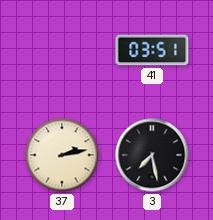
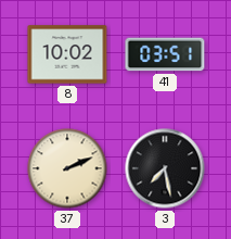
8: none -> 10:02 (67, 54)
37: 2:13 -> 2:11 (67, 168)
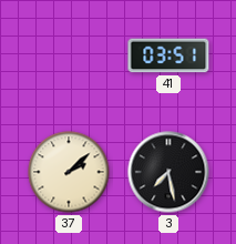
8: 10:02 -> none (67, 54)
37: 2:11 -> 2:08 (69, 172)
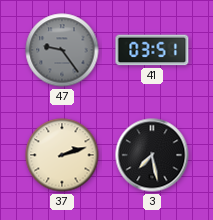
47: none -> 9:24 (62, 50)
37: 2:08 -> 2:12 (62, 155)
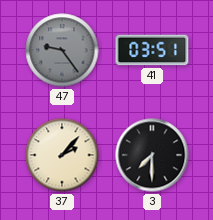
37: 2:12 -> 2:07 (62, 155)
3: 7:28 -> 7:30 (152, 155)
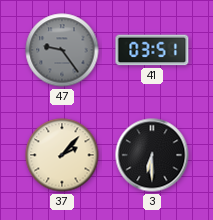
3: 7:30 -> 6:30 (152, 155)
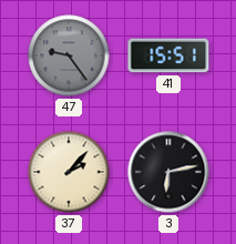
41: 03:51 -> 15:51 (168, 55)
3: 6:30 -> 6:13 (168, 172)
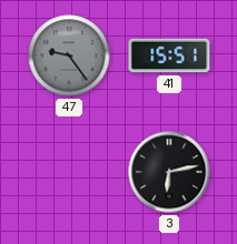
37: 2:07 -> none (69, 172)
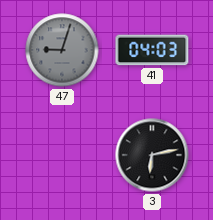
47: 9:24 -> 9:03 (62, 50)
41: 15:51 -> 04:03 (152, 50)
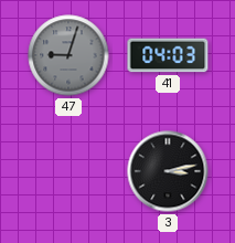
3: 6:13 -> 3:13 (168, 171)
